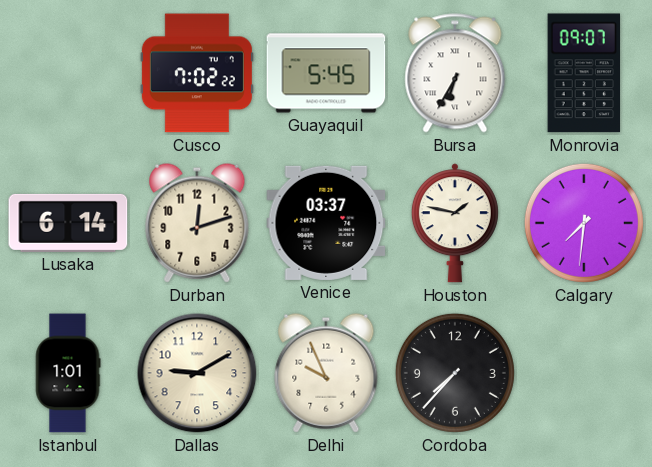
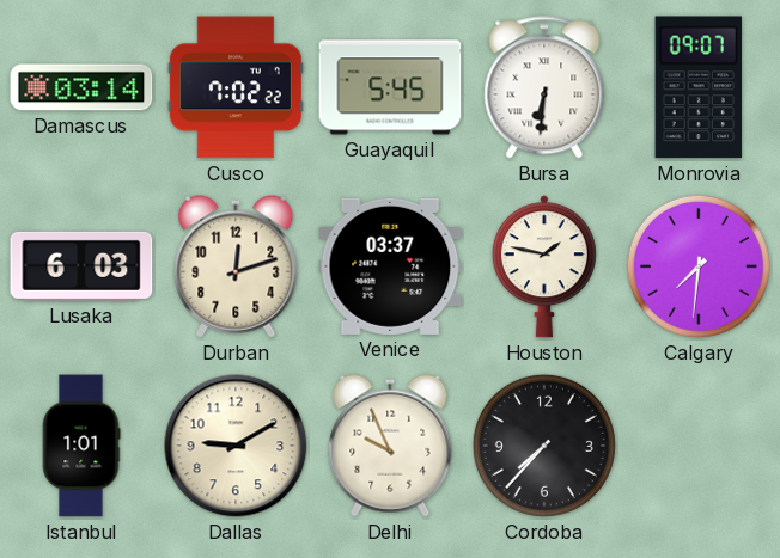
Damascus: none -> 03:14 (81, 87)
Bursa: 6:35 -> 6:31 (544, 87)
Lusaka: 6:14 -> 6:03 (81, 266)
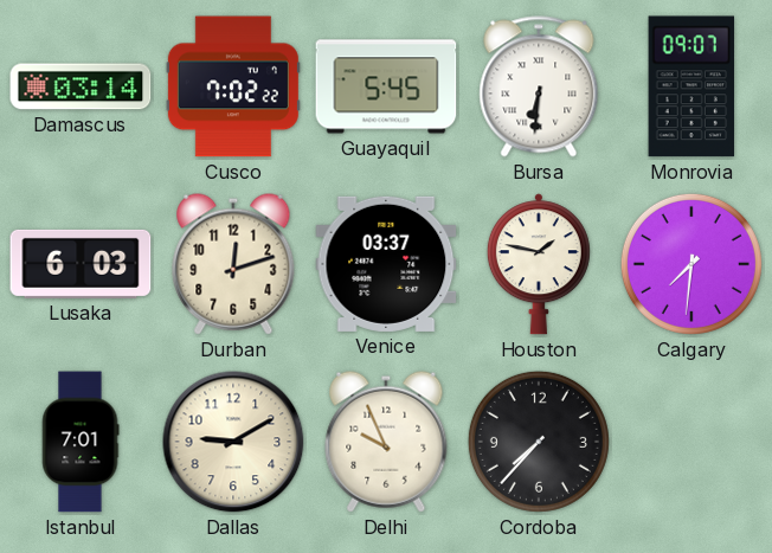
Istanbul: 1:01 -> 7:01 (81, 442)
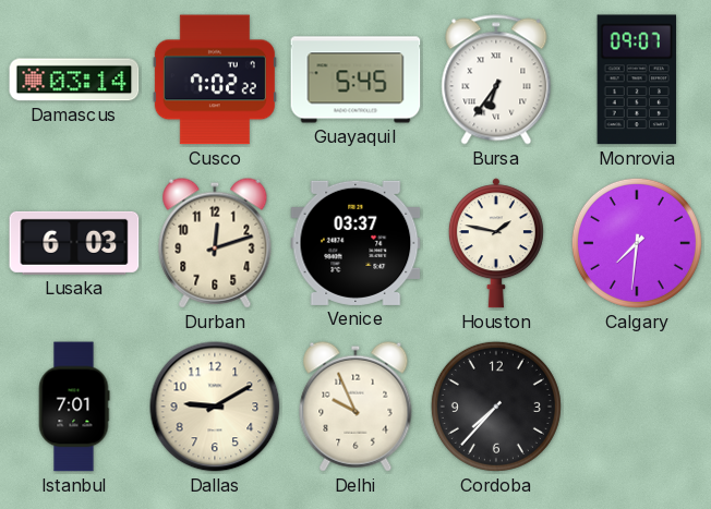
Bursa: 6:31 -> 6:36 (496, 80)
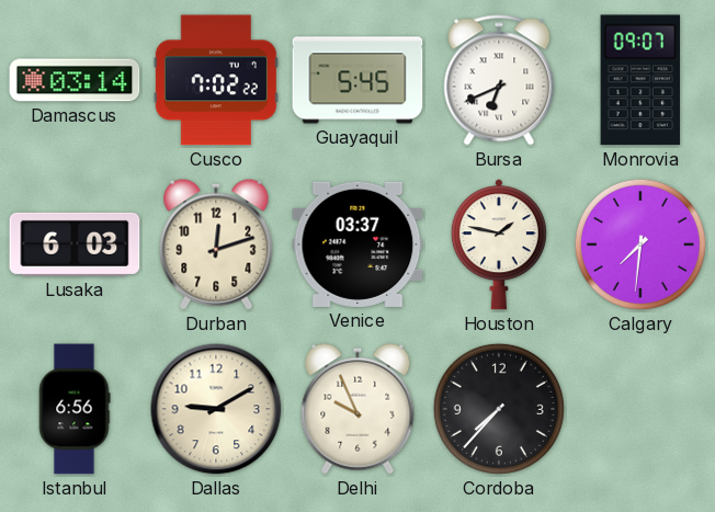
Bursa: 6:36 -> 6:41 (499, 80)
Istanbul: 7:01 -> 6:56 (75, 409)
